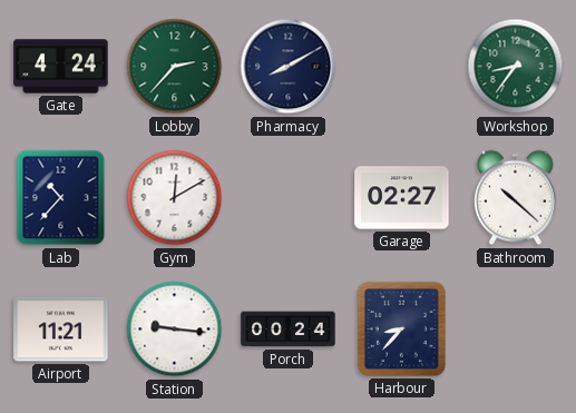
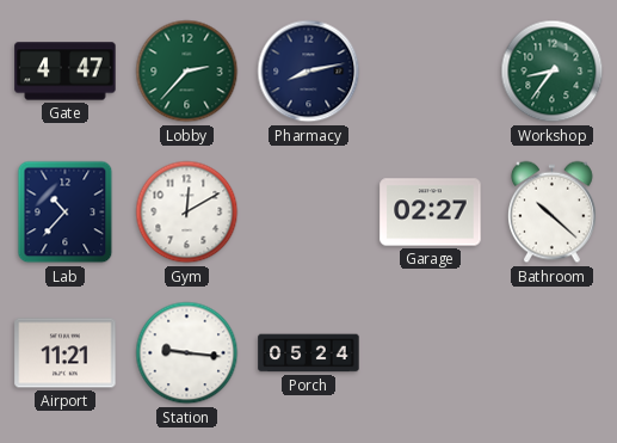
Gate: 4:24 -> 4:47 (66, 72)
Pharmacy: 8:10 -> 8:13 (309, 72)
Porch: 00:24 -> 05:24 (309, 353)
Harbour: 8:37 -> none (401, 328)
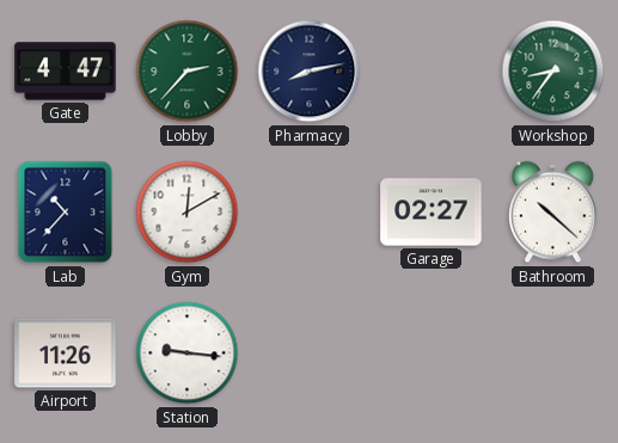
Airport: 11:21 -> 11:26 (66, 353)
Porch: 05:24 -> none (309, 353)
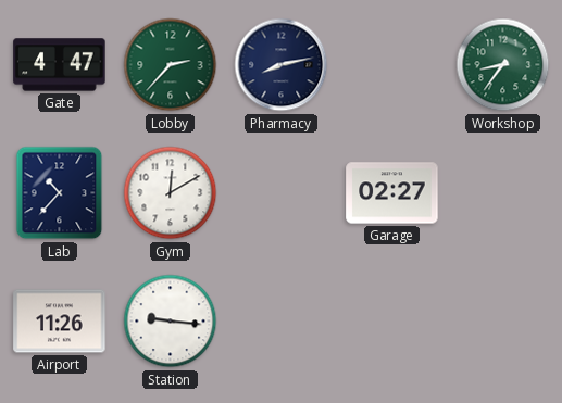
Bathroom: 10:22 -> none (553, 213)
